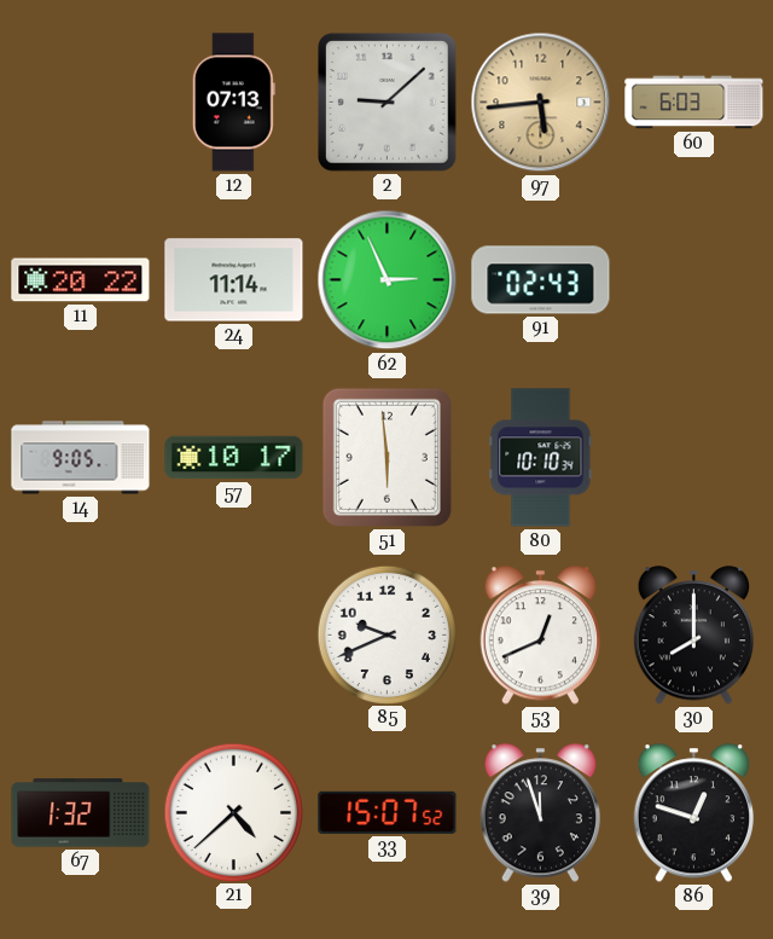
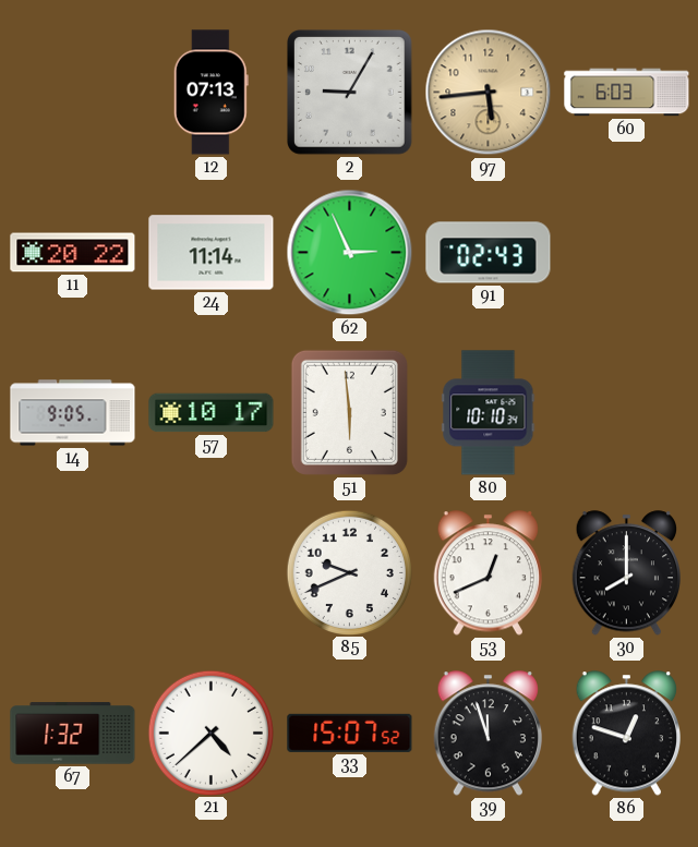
2: 9:08 -> 9:05 (350, 93)
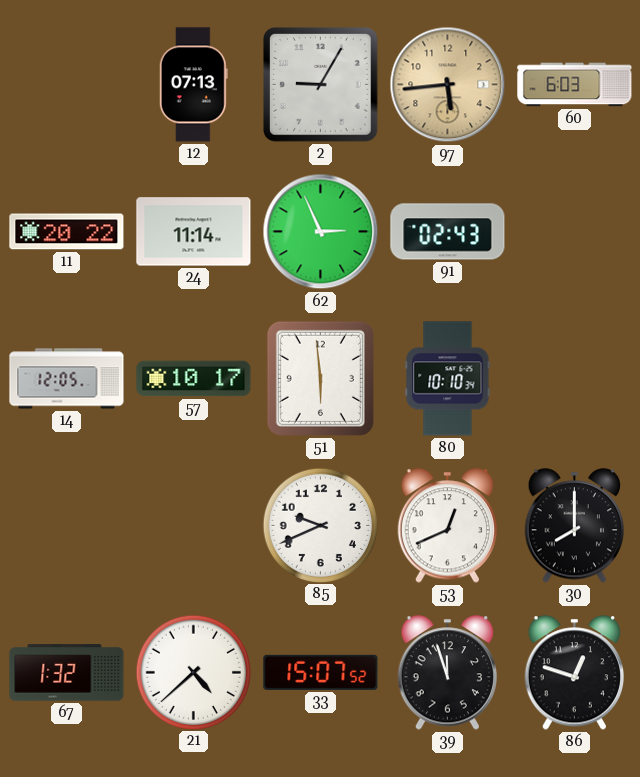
14: 9:05 -> 12:05 (67, 379)
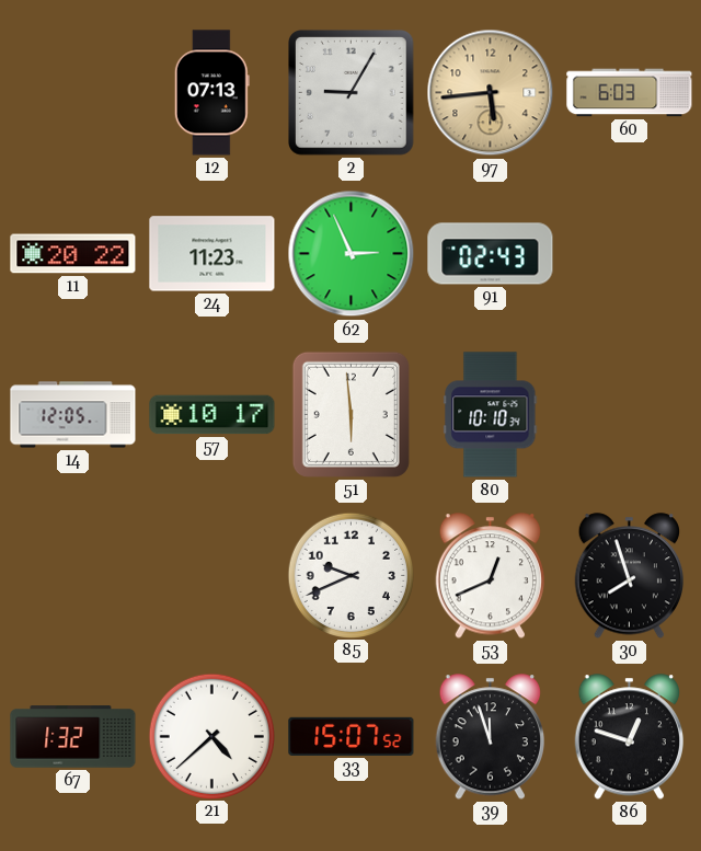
24: 11:14 -> 11:23 (212, 254)
30: 8:00 -> 7:57 (630, 576)
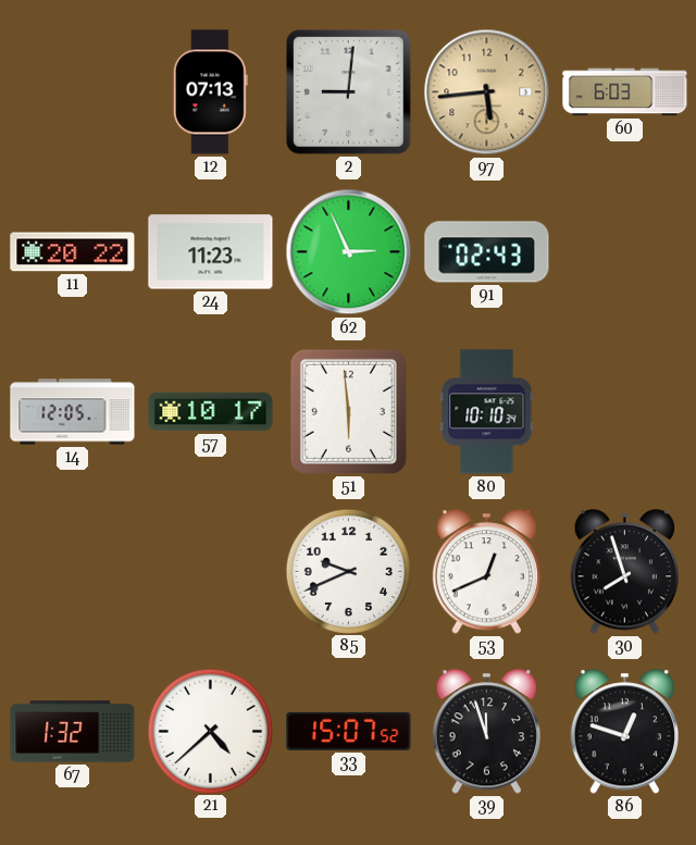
2: 9:05 -> 9:01 (349, 92)
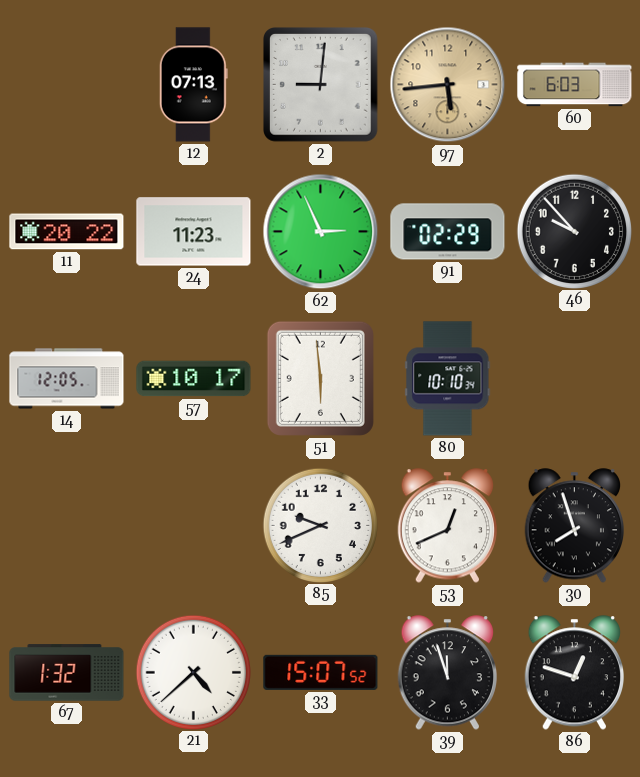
91: 02:43 -> 02:29 (448, 232)
46: none -> 9:53 (574, 231)
